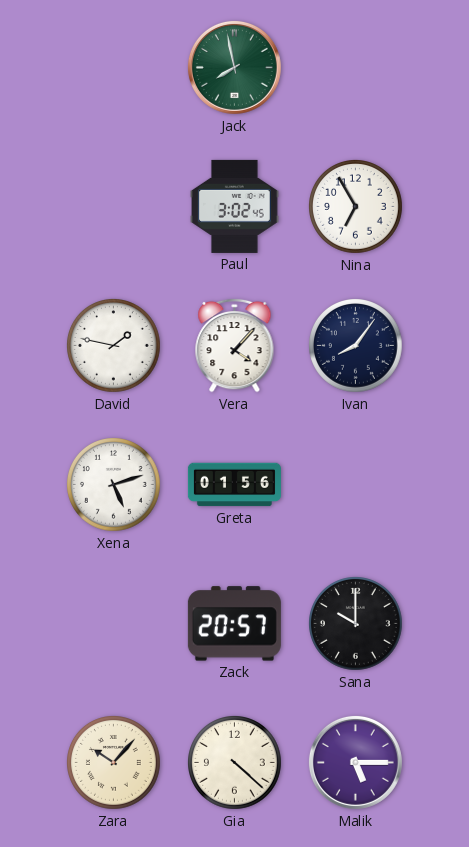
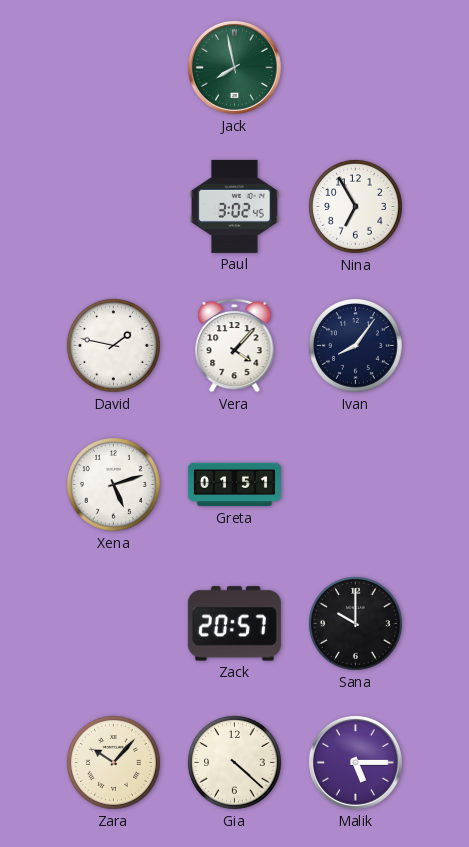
Greta: 01:56 -> 01:51 (234, 485)
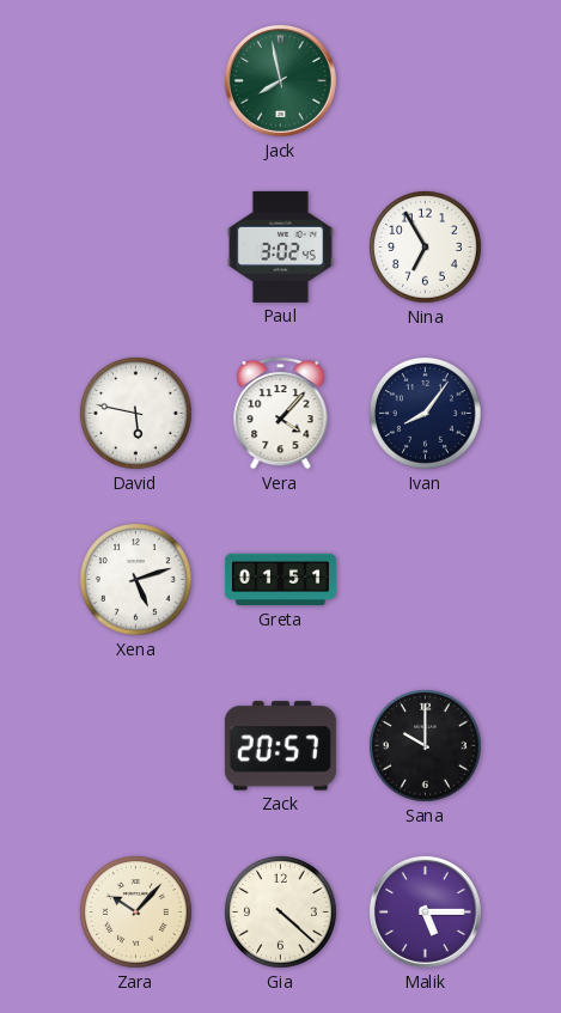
David: 1:47 -> 5:47 (136, 414)
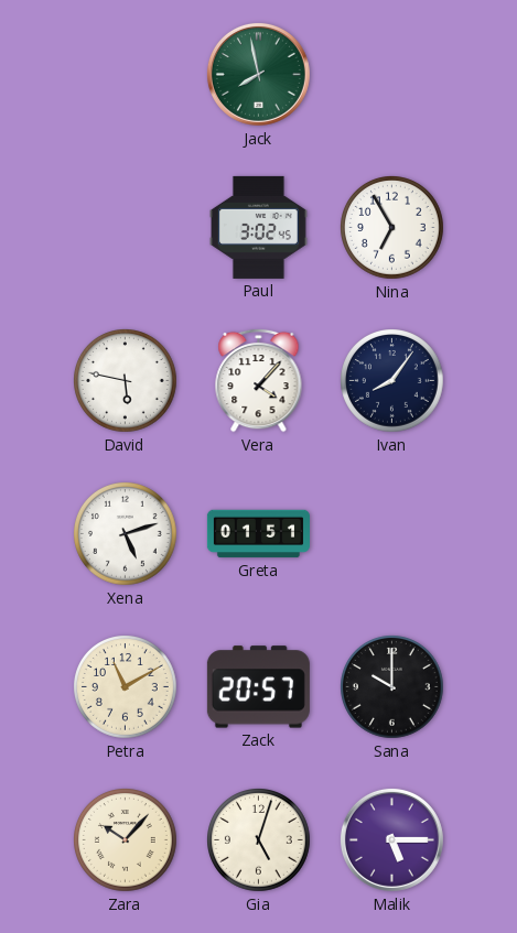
Petra: none -> 11:10 (126, 687)
Gia: 4:22 -> 5:03 (259, 840)
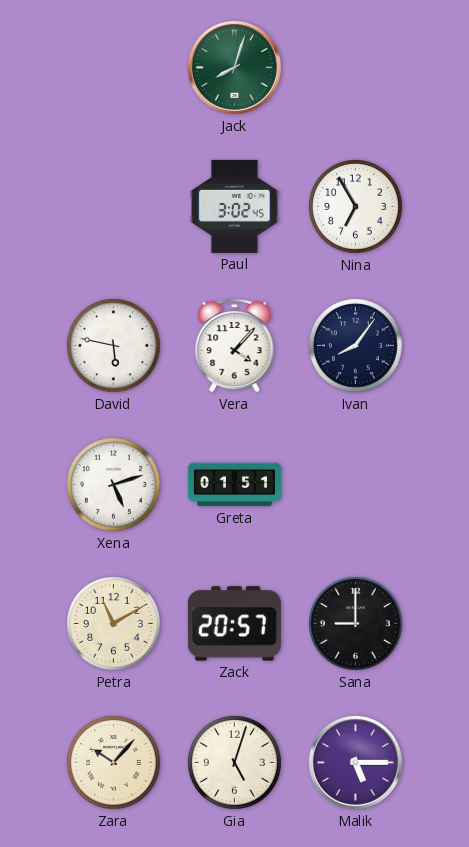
Jack: 7:58 -> 8:03 (234, 67)
Sana: 10:00 -> 9:00 (356, 624)
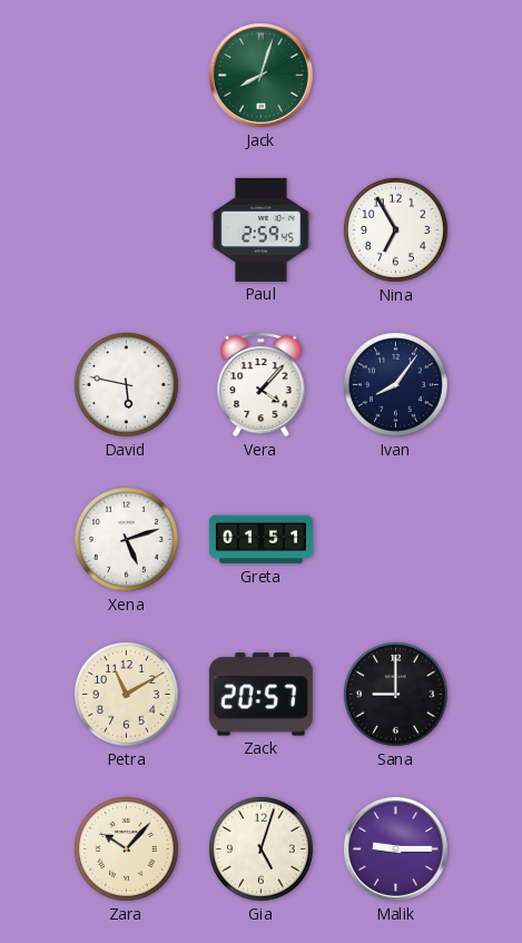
Paul: 3:02 -> 2:59 (262, 229)
Malik: 5:15 -> 9:15 (395, 848)
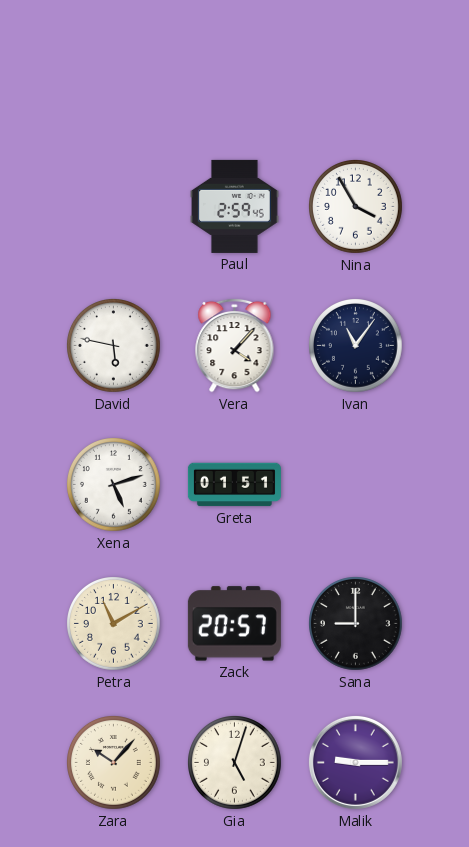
Jack: 8:03 -> none (260, 75)
Nina: 6:55 -> 3:55 (356, 207)
Ivan: 8:06 -> 11:06 (356, 346)
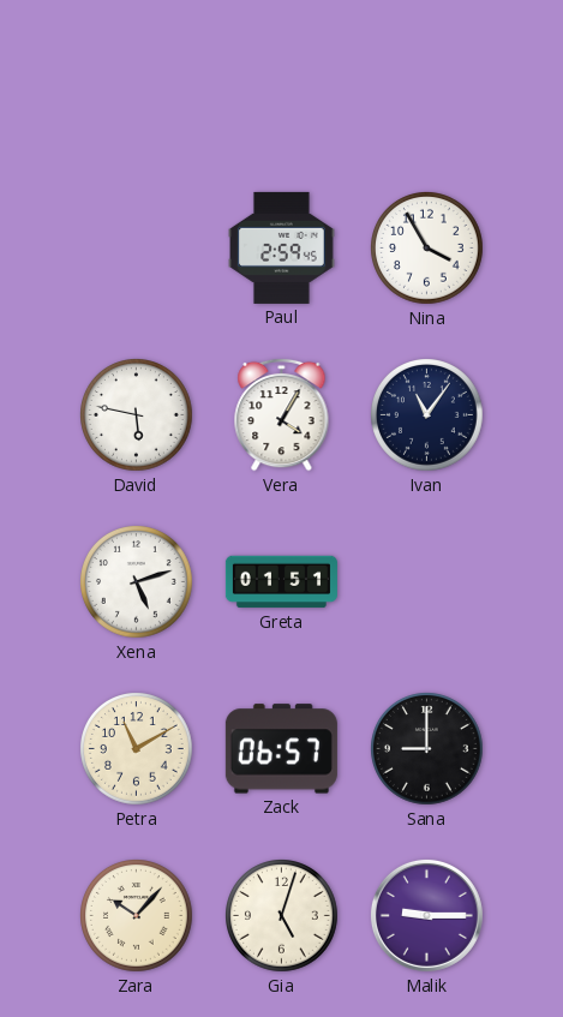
Vera: 4:07 -> 4:05 (282, 414)
Zack: 20:57 -> 06:57 (281, 749)
